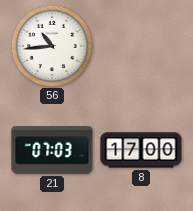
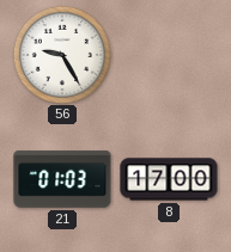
56: 10:44 -> 9:25 (61, 54)
21: 07:03 -> 01:03 (62, 179)
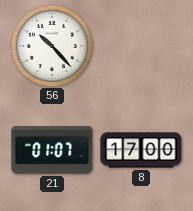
56: 9:25 -> 10:23 (51, 45)
21: 01:03 -> 01:07 (52, 150)
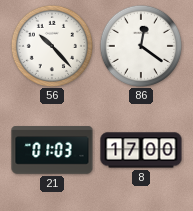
86: none -> 12:21 (140, 45)
21: 01:07 -> 01:03 (52, 150)
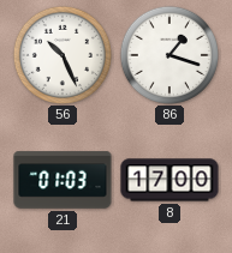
56: 10:23 -> 10:26 (61, 54)
86: 12:21 -> 1:18 (168, 54)
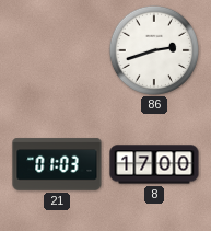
56: 10:26 -> none (61, 54)
86: 1:18 -> 2:42 (153, 49)
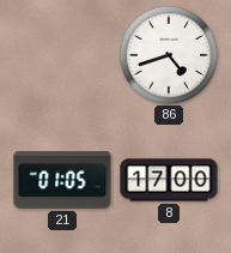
86: 2:42 -> 4:42 (168, 54)
21: 01:03 -> 01:05 (62, 180)
